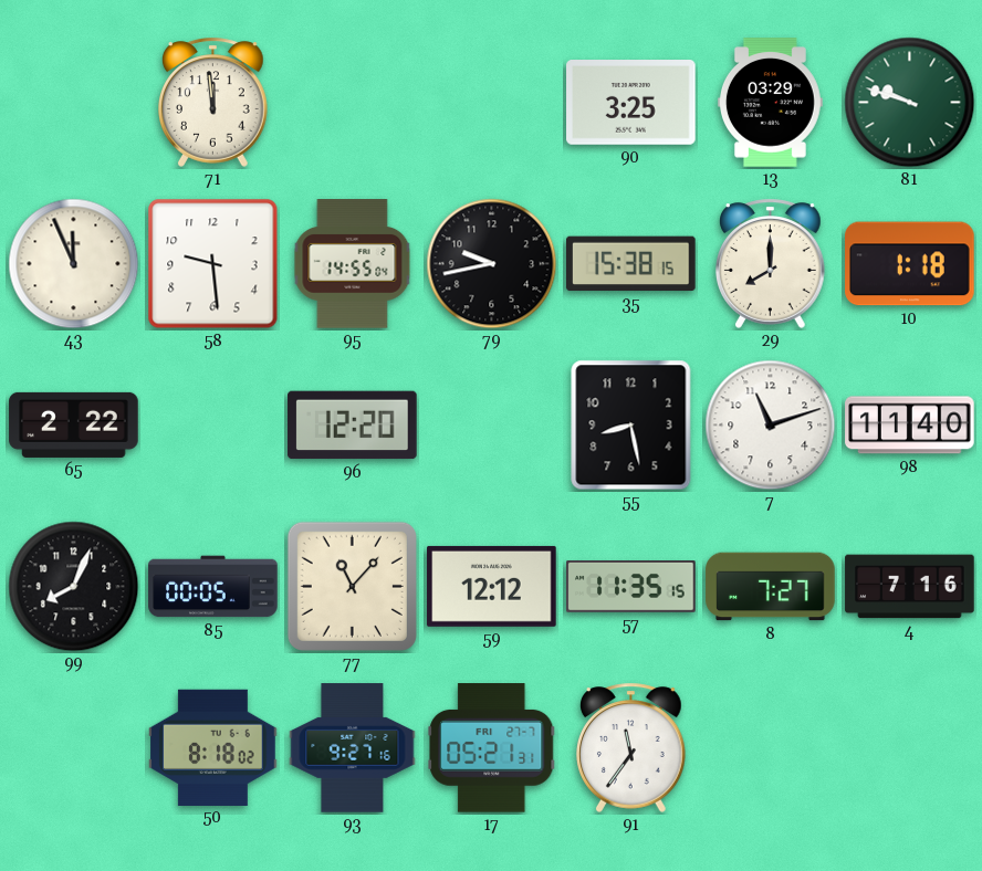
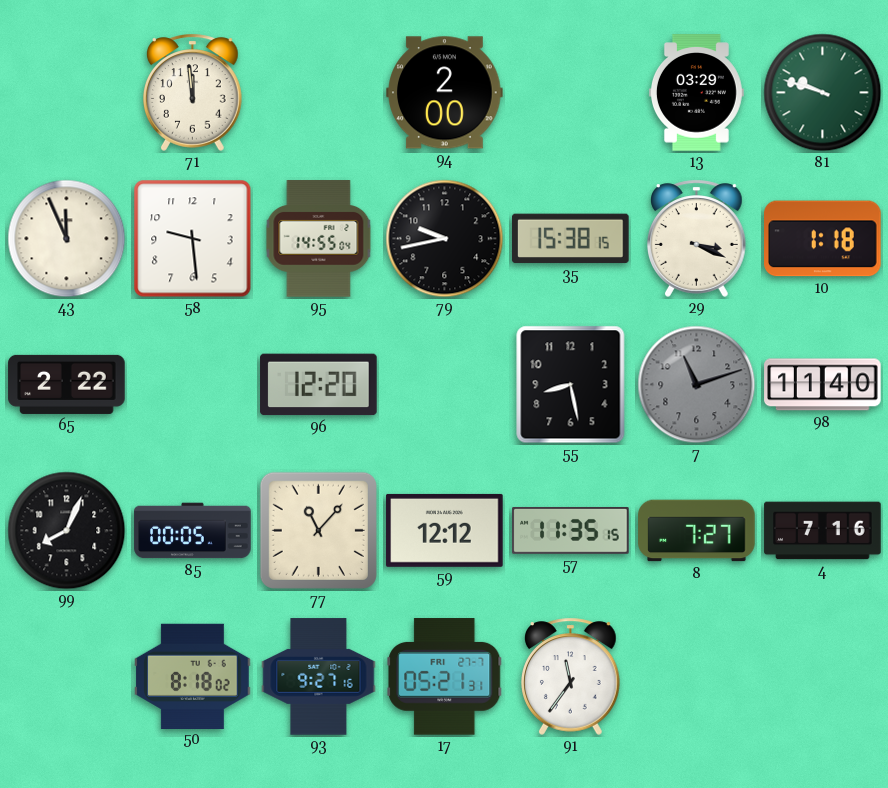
94: none -> 2:00 (445, 93)
90: 3:25 -> none (631, 103)
29: 8:00 -> 3:19 (697, 238)
7 dial: white -> grey (697, 385)
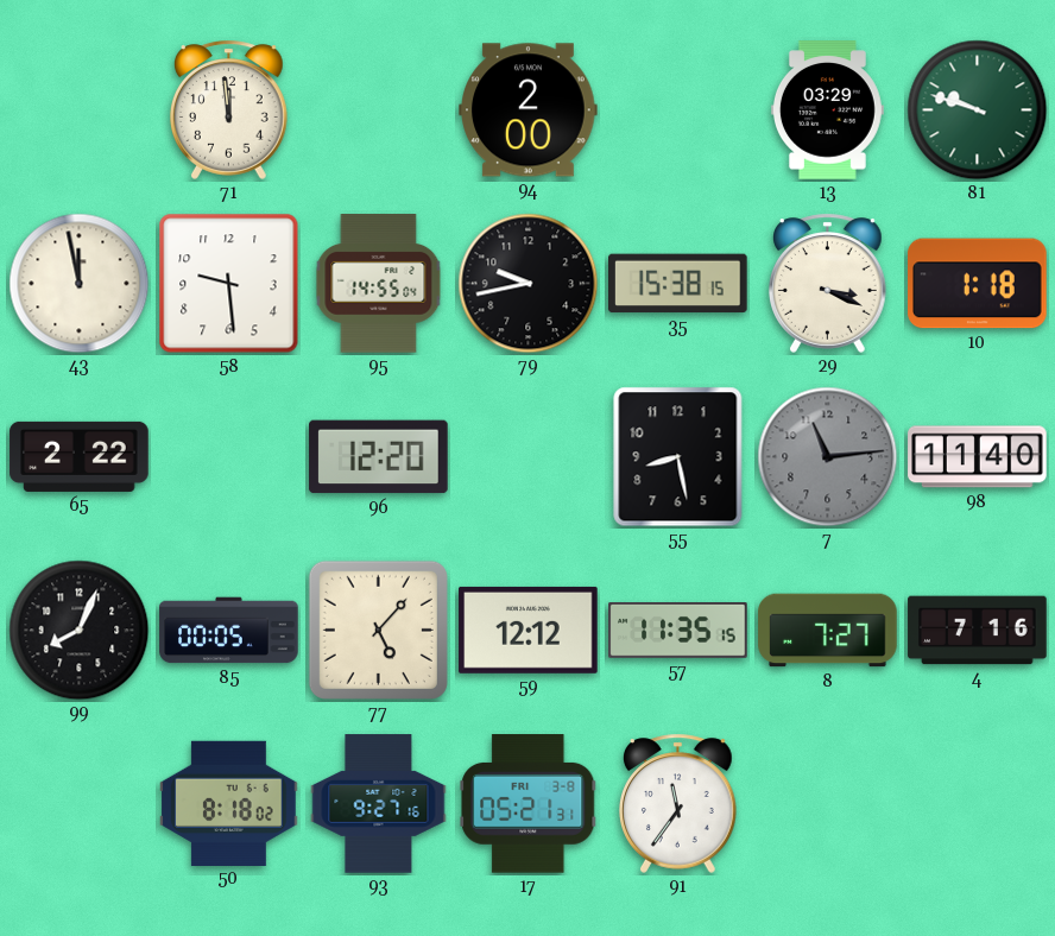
43: 11:56 -> 11:58 (80, 284)
7: 11:12 -> 11:14 (828, 457)
77: 11:07 -> 5:07 (378, 630)
17 date: FRI 27-7 -> FRI 3-8 (529, 804)
